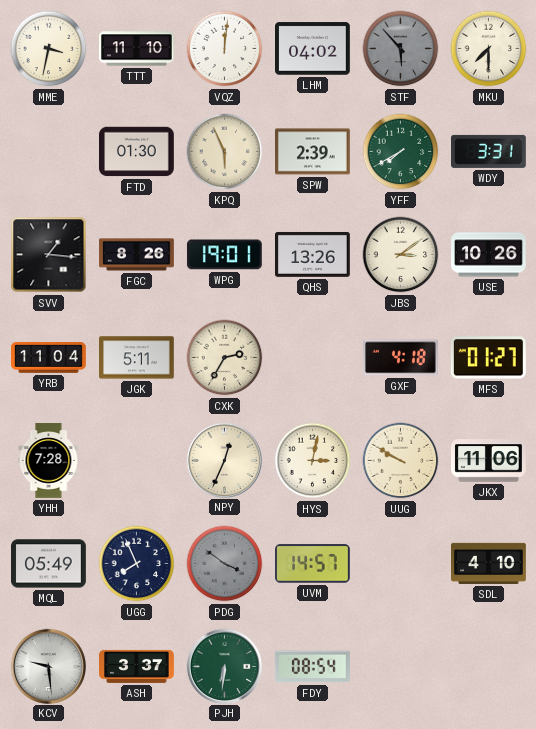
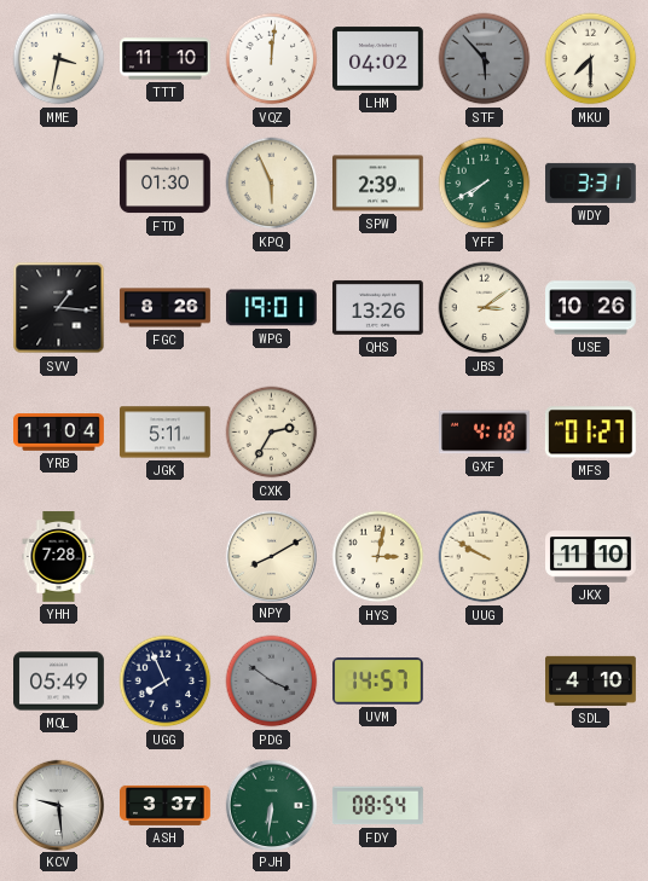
NPY: 12:34 -> 8:10 (271, 556)
JKX: 11:06 -> 11:10 (591, 557)
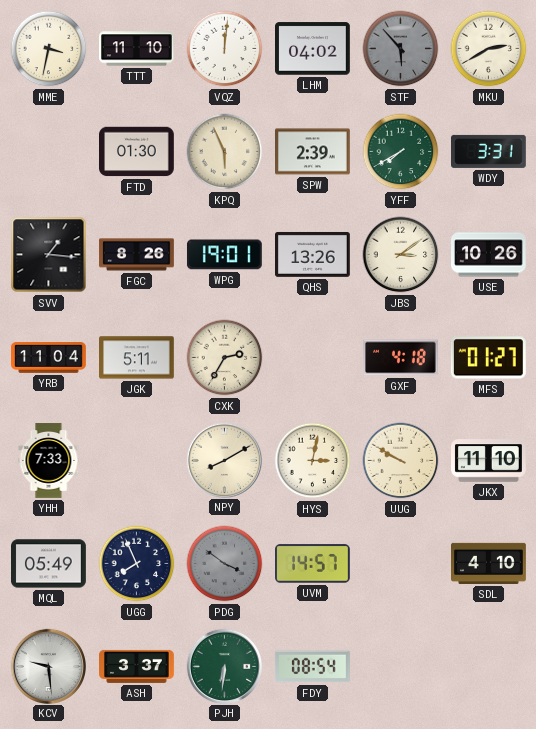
MKU: 7:30 -> 2:40 (489, 49)
YHH: 7:28 -> 7:33 (49, 461)
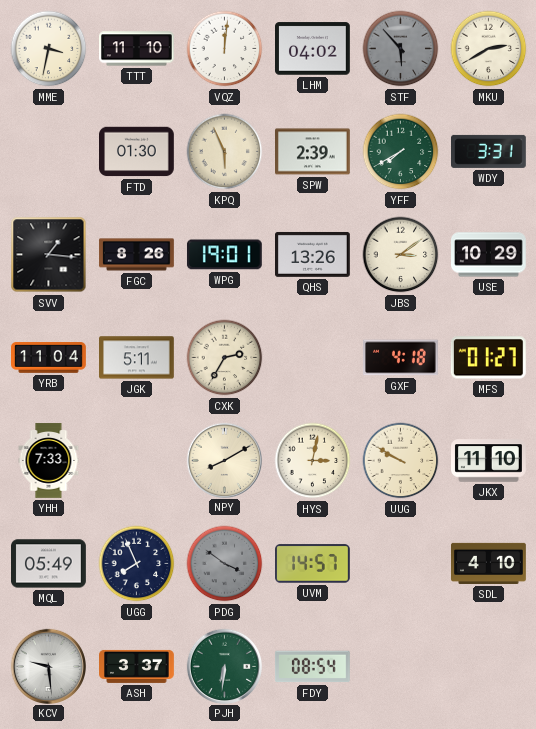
USE: 10:26 -> 10:29 (489, 255)
